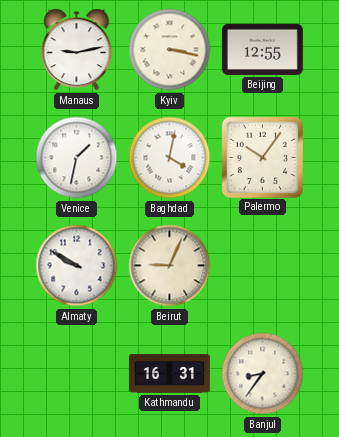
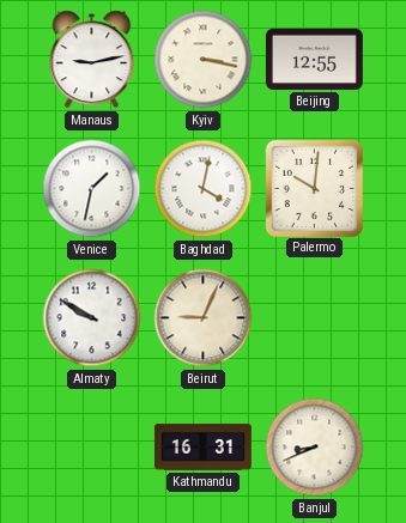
Palermo: 10:06 -> 10:01 (314, 188)
Banjul: 8:36 -> 8:41 (315, 448)
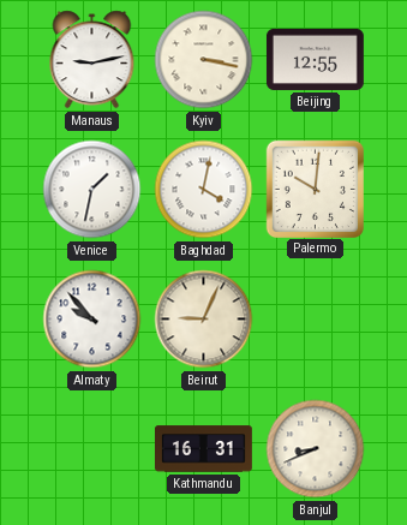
Almaty: 9:50 -> 9:53 (92, 320)
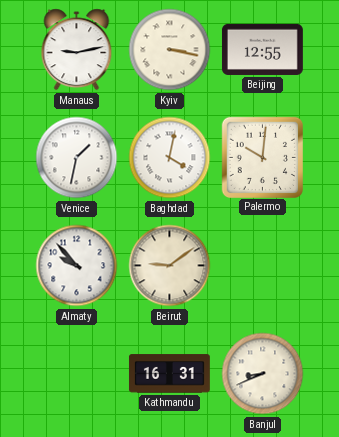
Beirut: 9:04 -> 9:09 (170, 266)
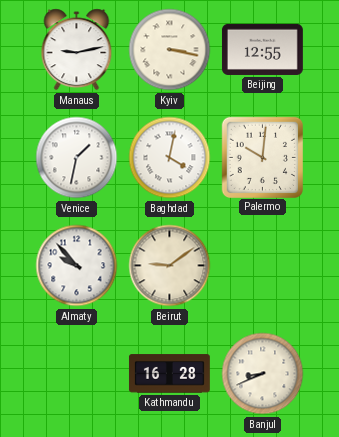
Kathmandu: 16:31 -> 16:28 (169, 374)
